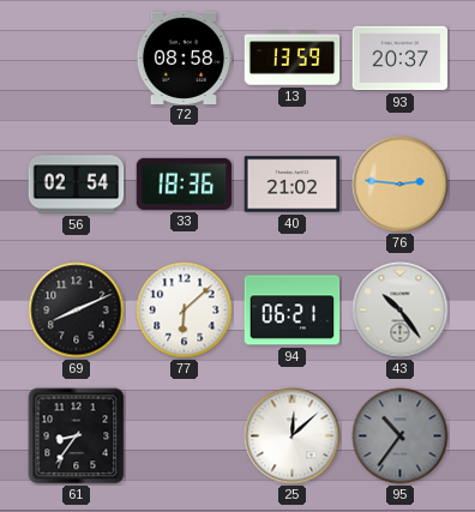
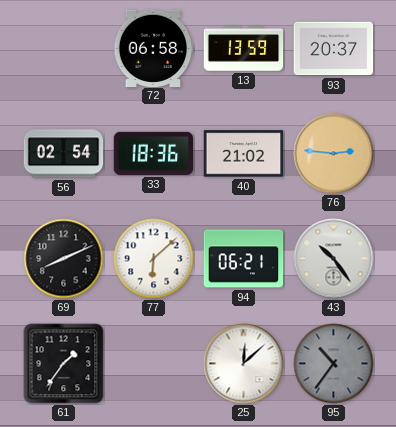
72: 08:58 -> 06:58 (153, 48)
61: 8:36 -> 1:36 (64, 364)
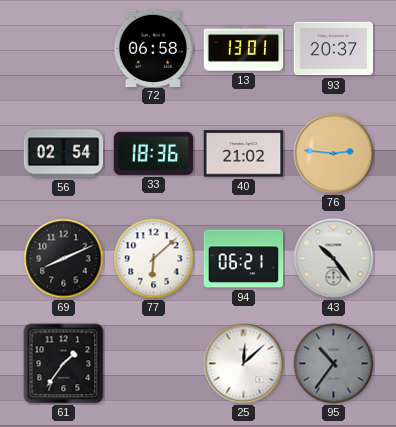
13: 13:59 -> 13:01 (244, 49)
